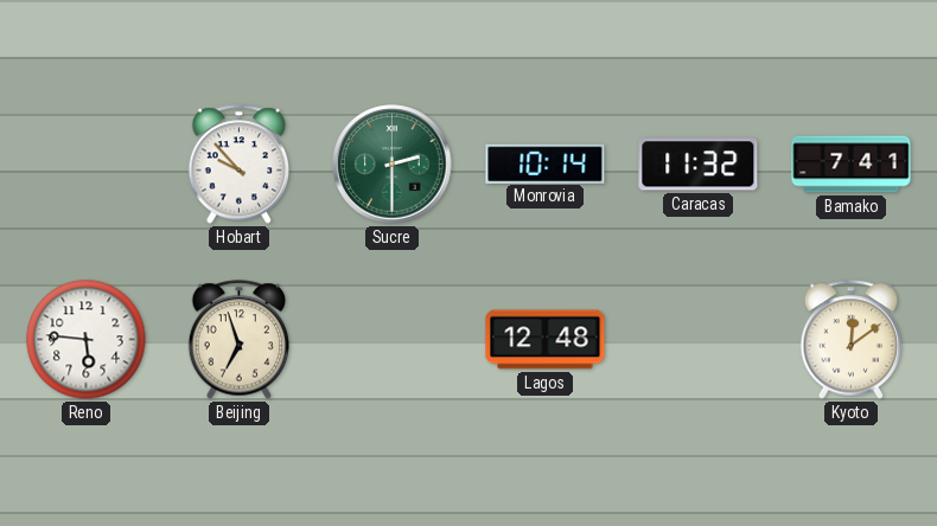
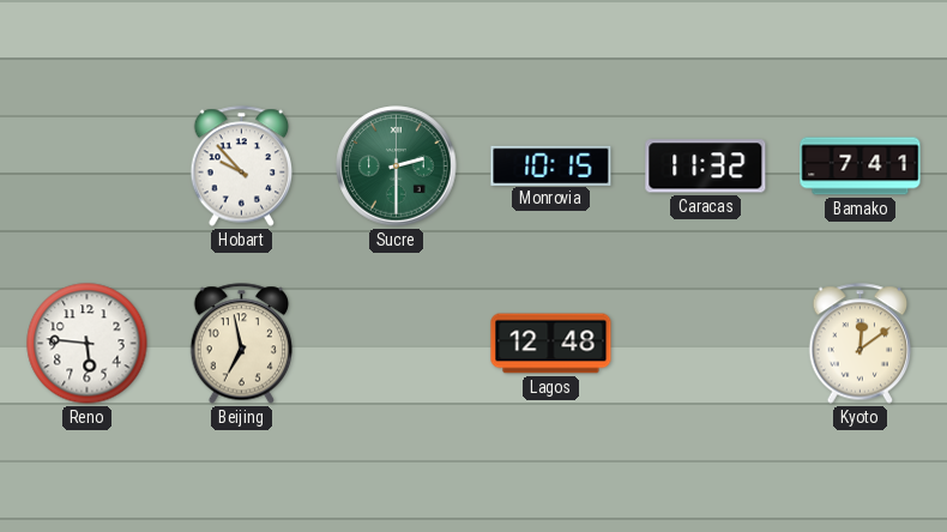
Monrovia: 10:14 -> 10:15 (551, 165)
Beijing: 6:57 -> 6:58 (242, 344)
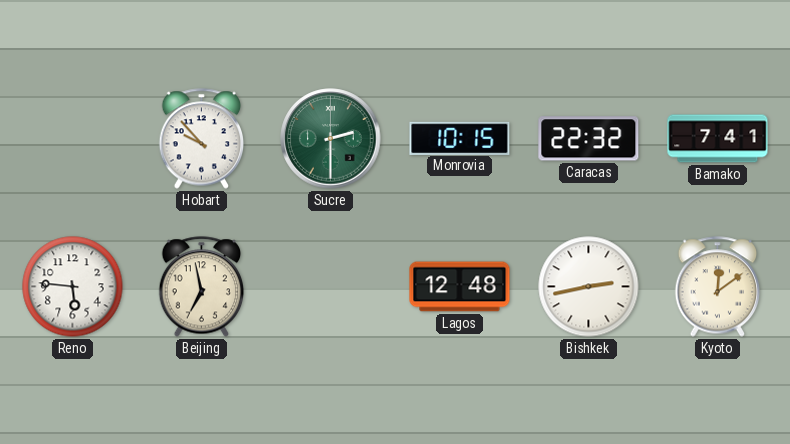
Caracas: 11:32 -> 22:32 (589, 139)
Bishkek: none -> 2:43 (589, 287)
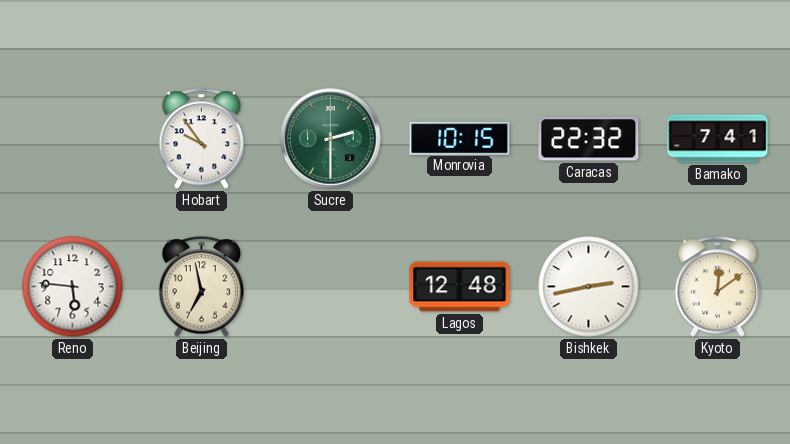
Hobart: 9:53 -> 9:54 (202, 139)
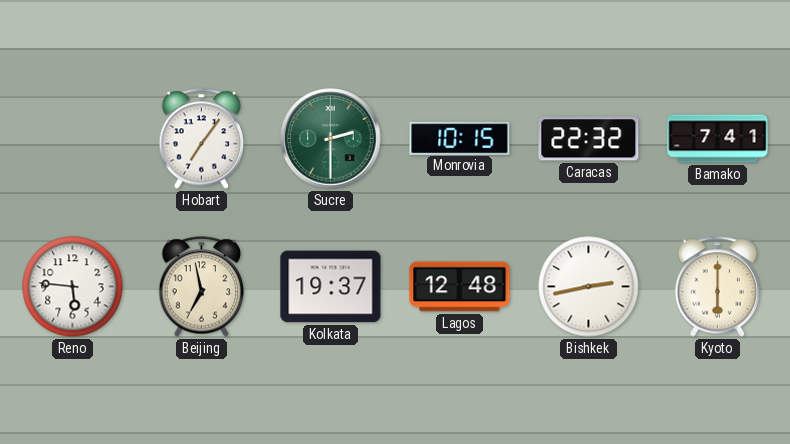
Hobart: 9:54 -> 7:06 (202, 139)
Kolkata: none -> 19:37 (331, 287)
Kyoto: 12:09 -> 6:00 (718, 287)
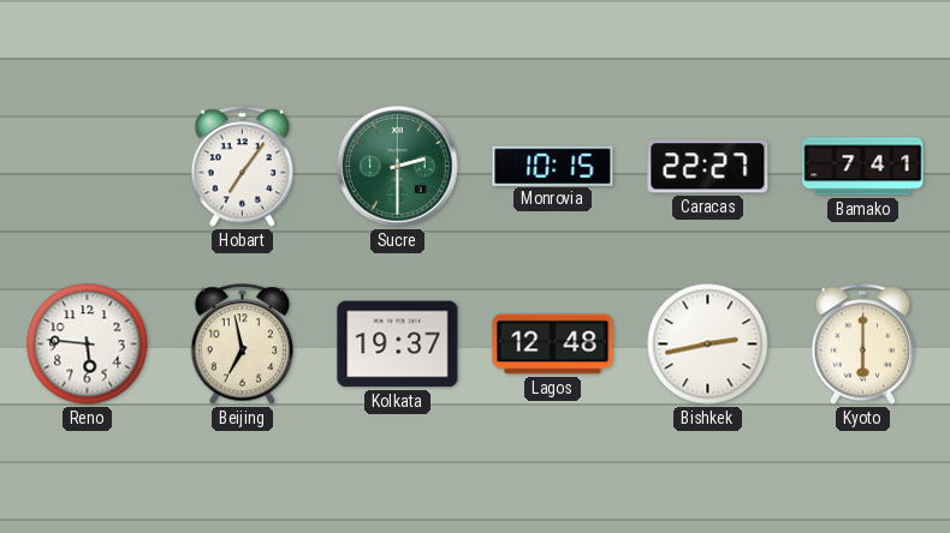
Caracas: 22:32 -> 22:27 (708, 167)
